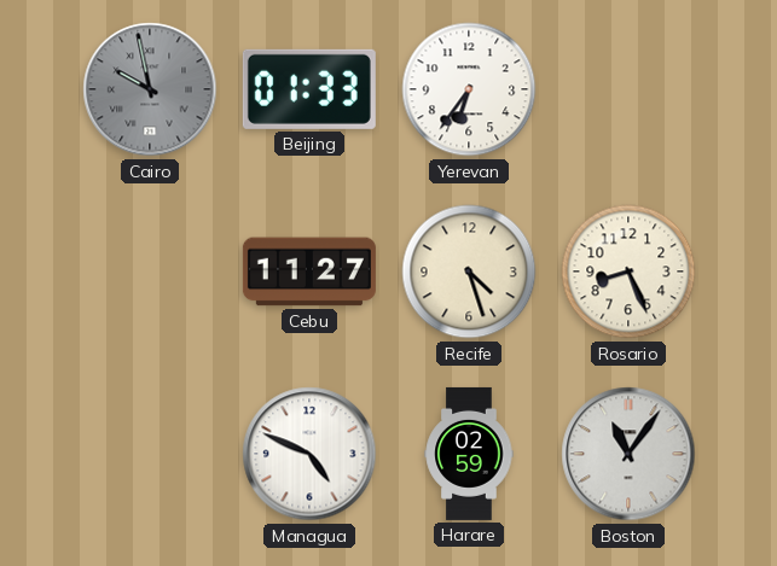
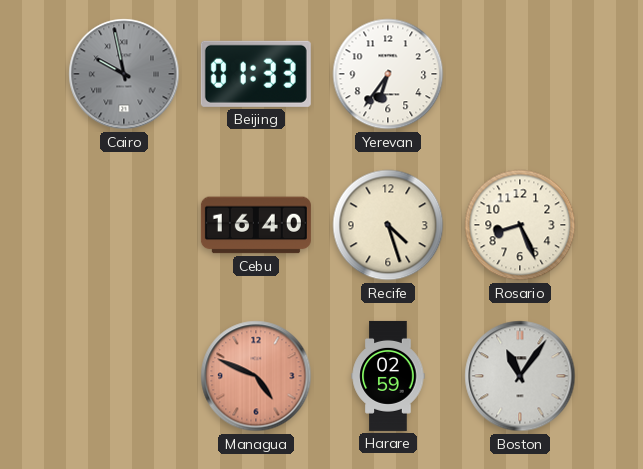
Cebu: 11:27 -> 16:40 (256, 225)
Managua dial: white -> salmon (256, 376)
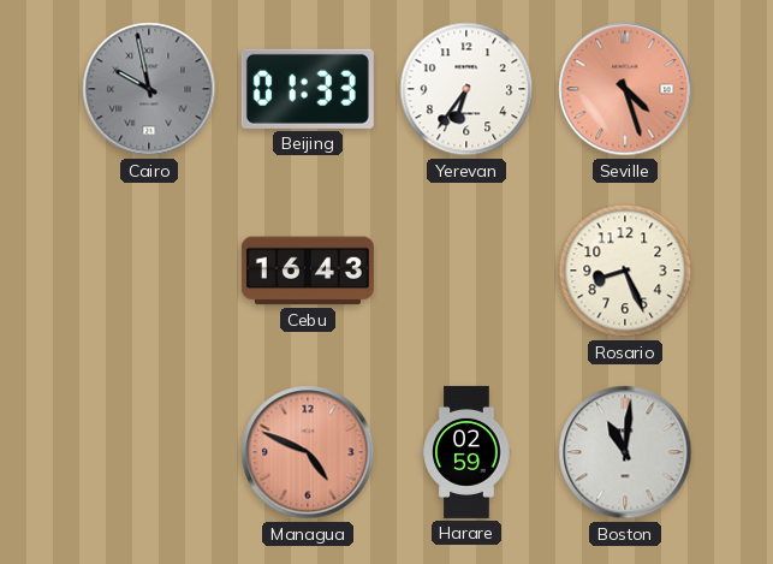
Seville: none -> 4:27 (625, 89)
Cebu: 16:40 -> 16:43 (308, 271)
Recife: 4:27 -> none (388, 225)
Boston: 11:06 -> 11:01 (625, 452)
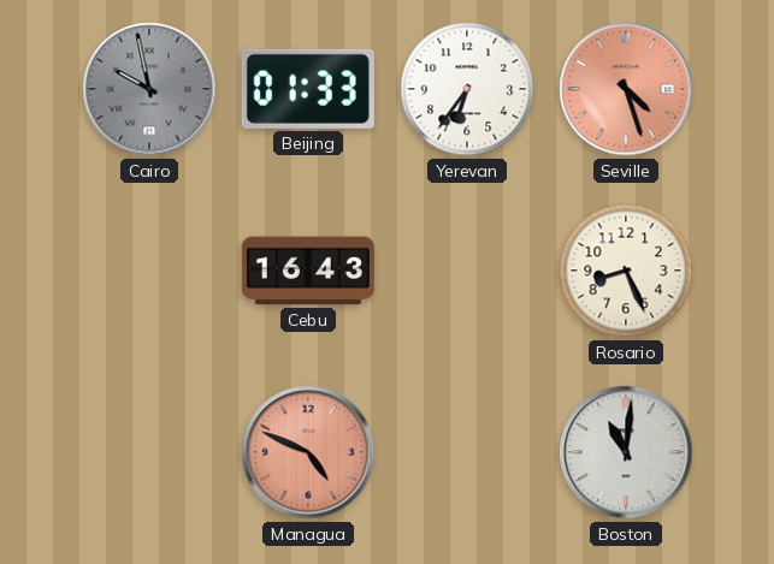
Harare: 02:59 -> none (466, 452)
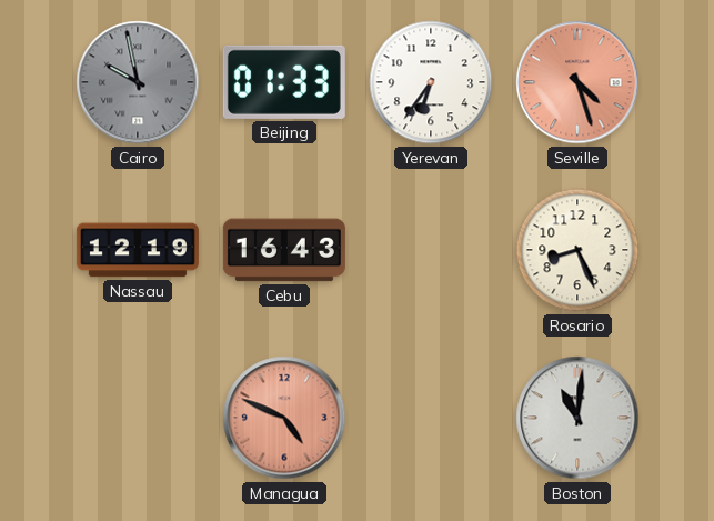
Nassau: none -> 12:19 (138, 250)
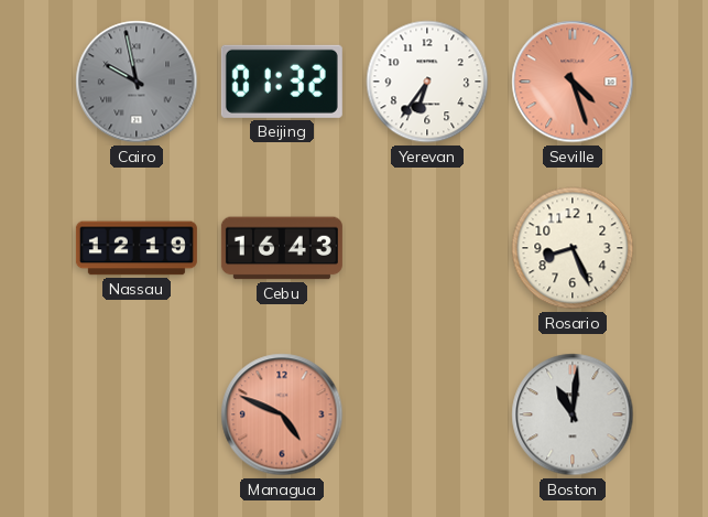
Beijing: 01:33 -> 01:32 (282, 82)
